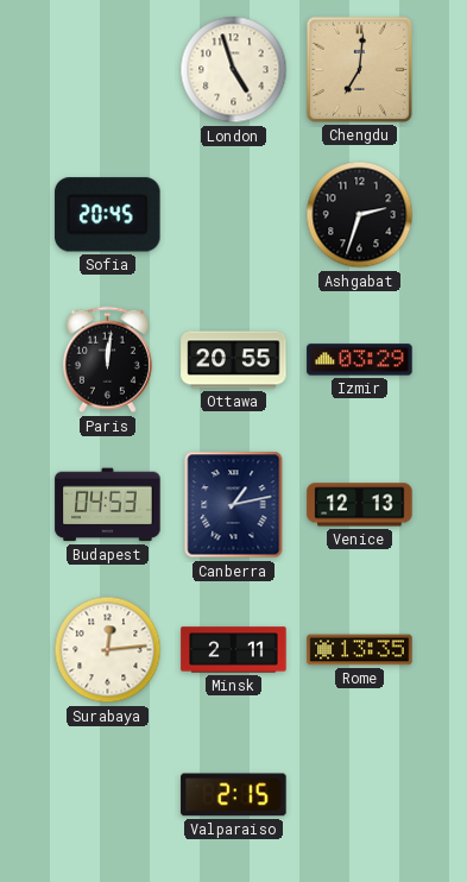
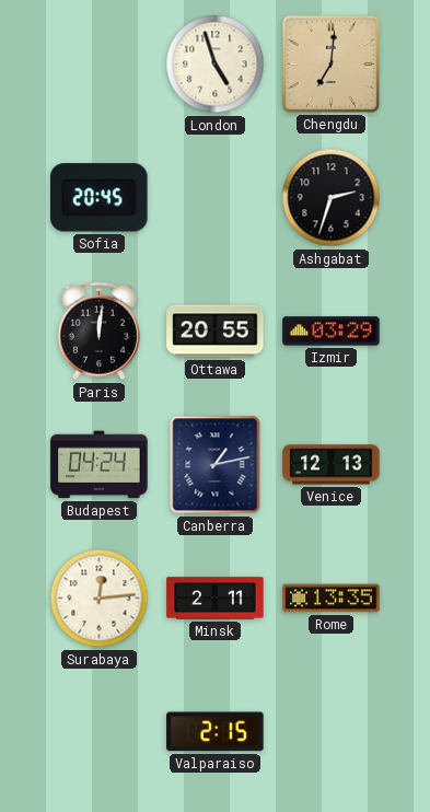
Budapest: 04:53 -> 04:24 (100, 465)
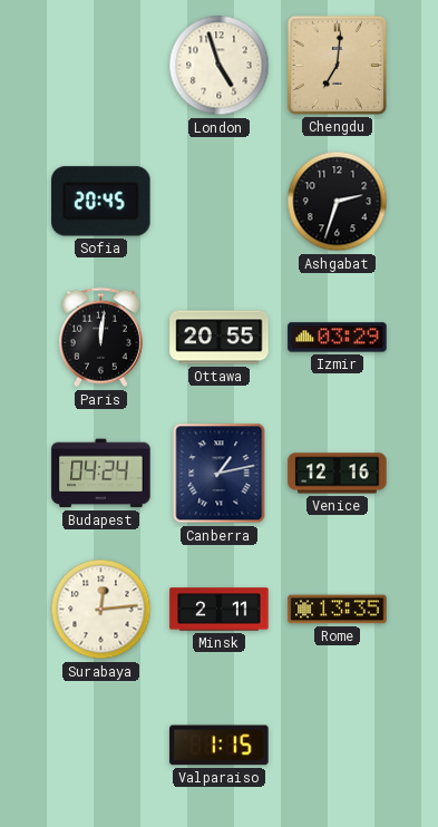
Venice: 12:13 -> 12:16 (338, 474)
Valparaiso: 2:15 -> 1:15 (220, 746)
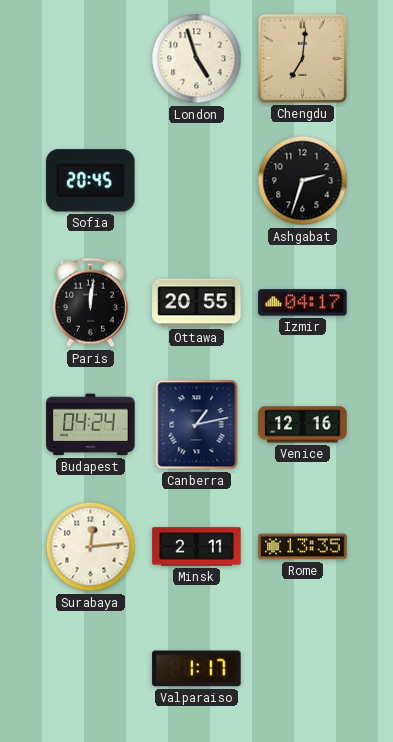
Izmir: 03:29 -> 04:17 (303, 303)
Valparaiso: 1:15 -> 1:17 (197, 669)
